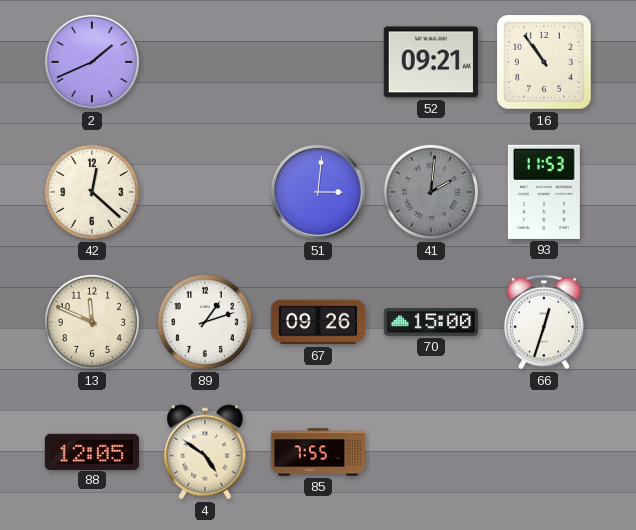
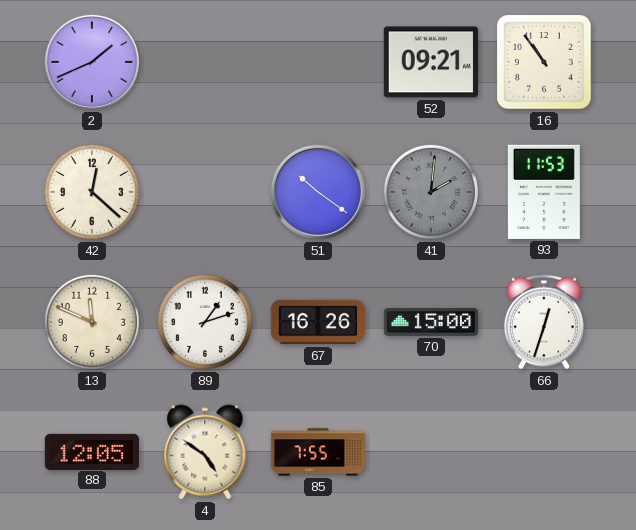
51: 3:01 -> 10:21 (318, 192)
67: 09:26 -> 16:26 (317, 322)
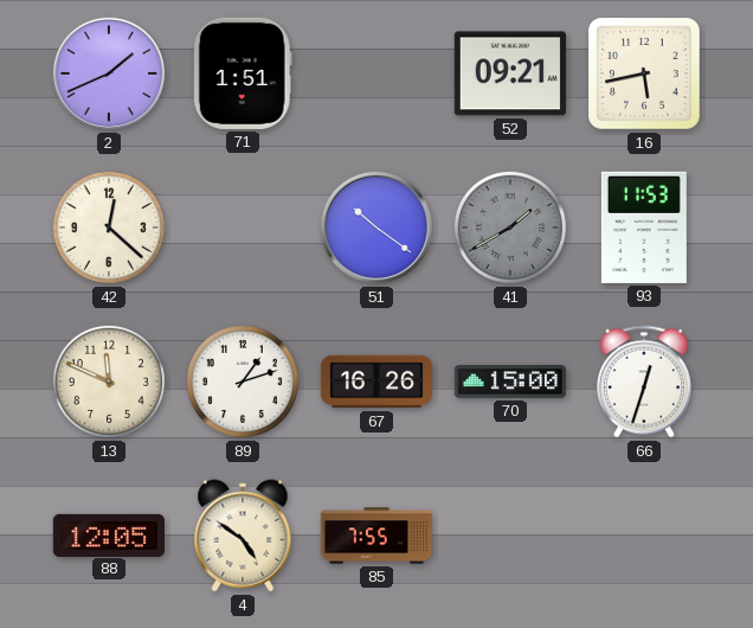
71: none -> 1:51 (243, 73)
16: 10:54 -> 5:43 (644, 73)
41: 2:01 -> 1:40 (510, 228)
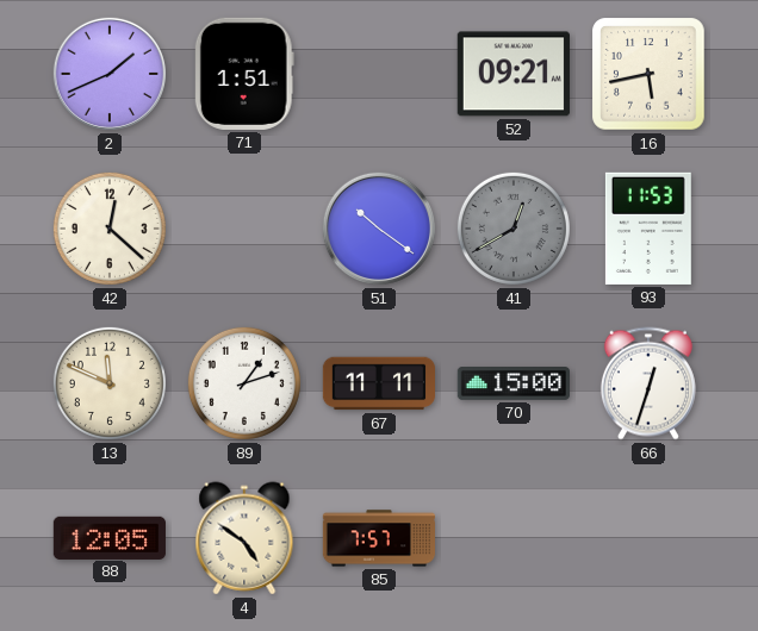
41: 1:40 -> 12:40 (514, 229)
67: 16:26 -> 11:11 (378, 383)
85: 7:55 -> 7:57 (378, 538)
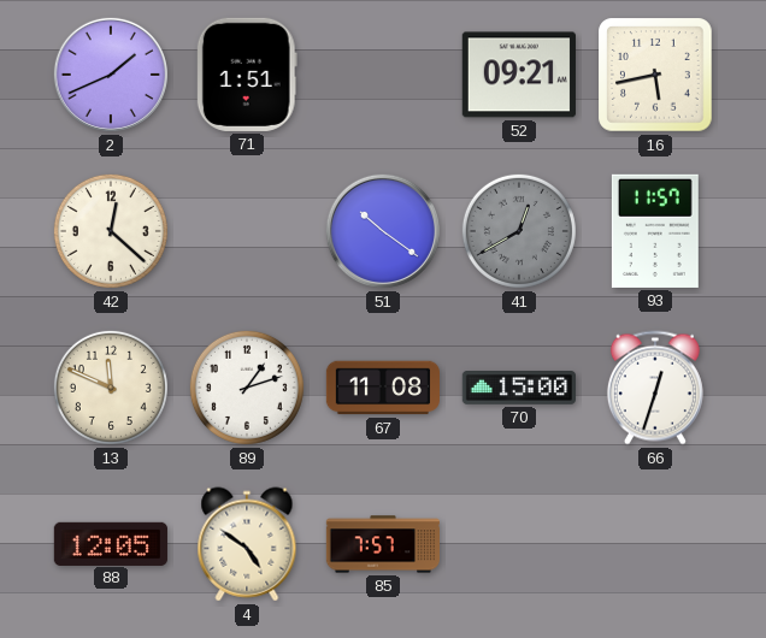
93: 11:53 -> 11:57 (655, 231)
67: 11:11 -> 11:08 (382, 388)
